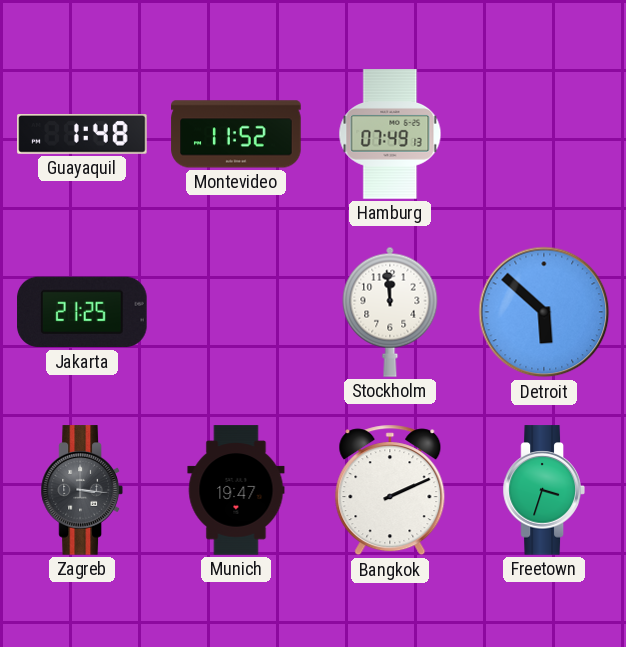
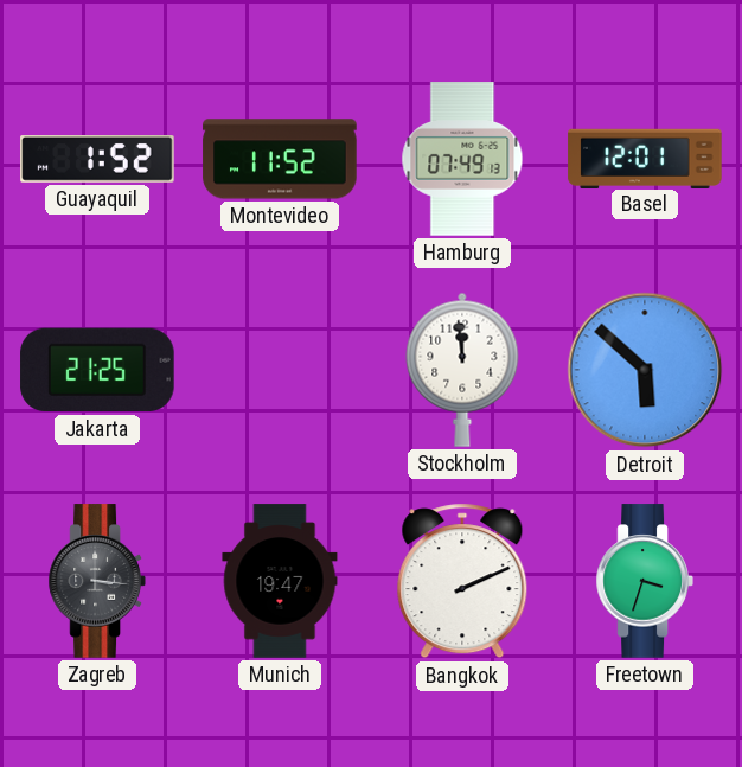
Guayaquil: 1:48 -> 1:52 (97, 160)
Basel: none -> 12:01 (645, 158)
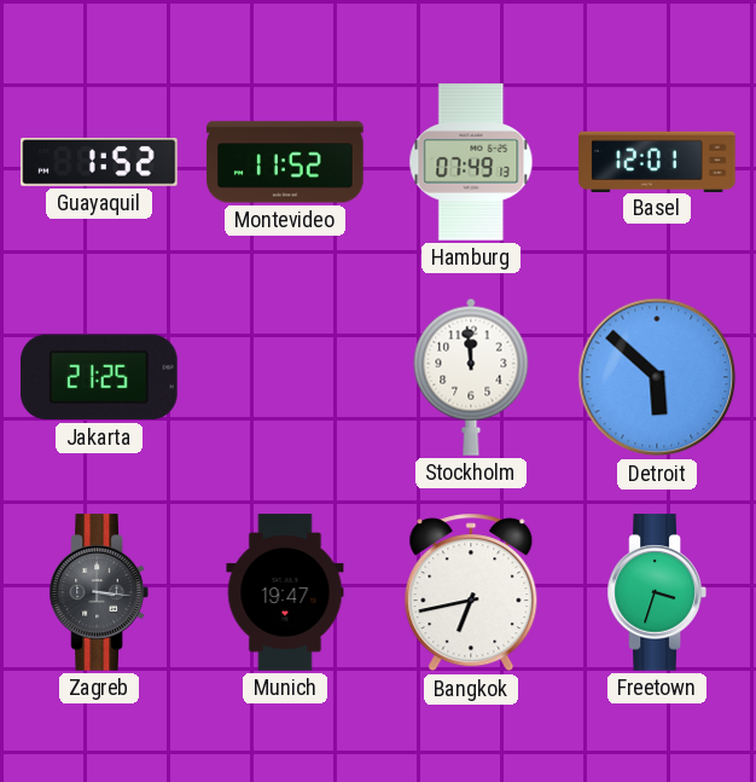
Bangkok: 2:11 -> 6:43 (471, 592)
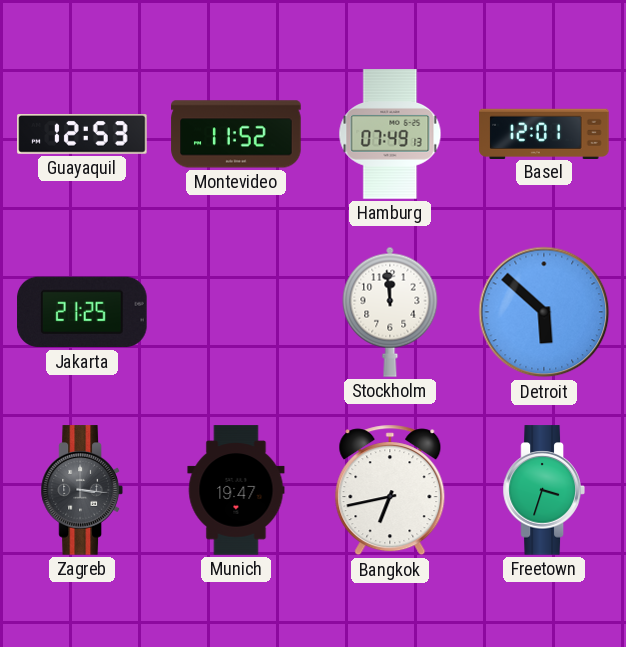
Guayaquil: 1:52 -> 12:53 (82, 135)
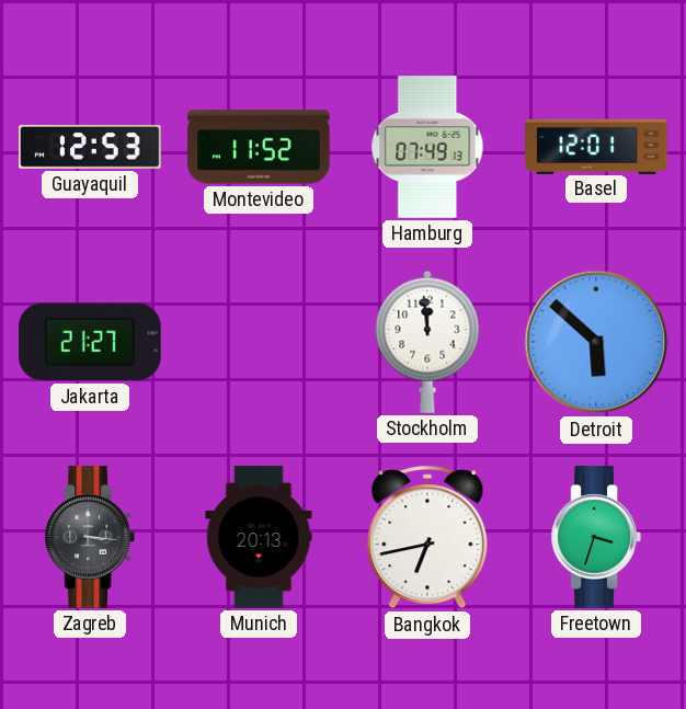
Jakarta: 21:25 -> 21:27 (90, 342)
Munich: 19:47 -> 20:13 (259, 537)
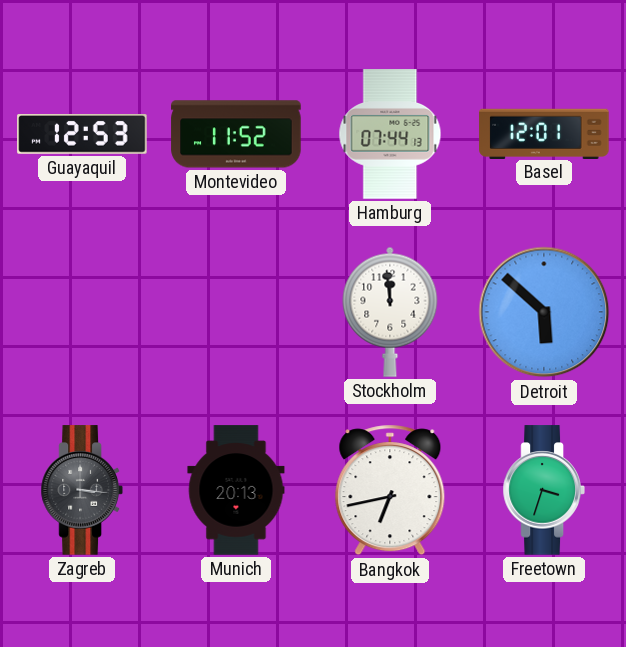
Hamburg: 07:49 -> 07:44 (390, 134)
Jakarta: 21:27 -> none (90, 342)
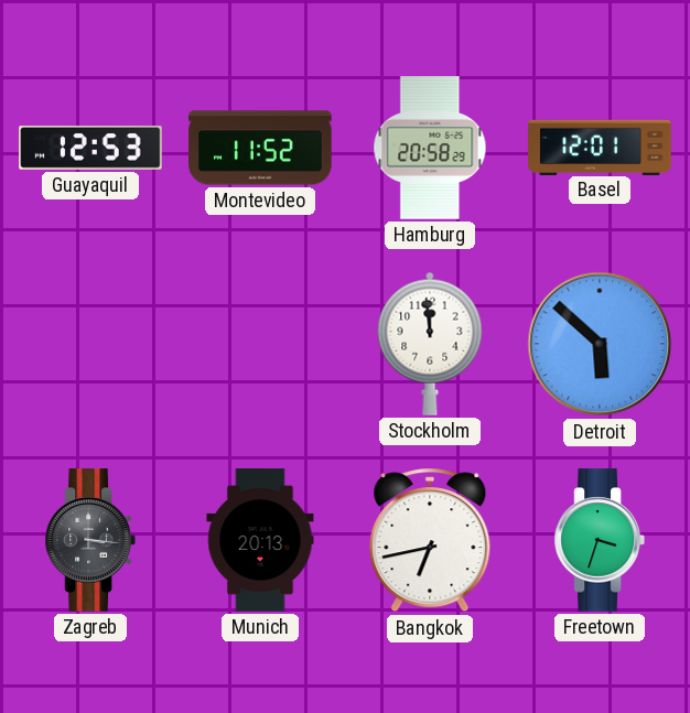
Hamburg: 07:44 -> 20:58 (430, 148)
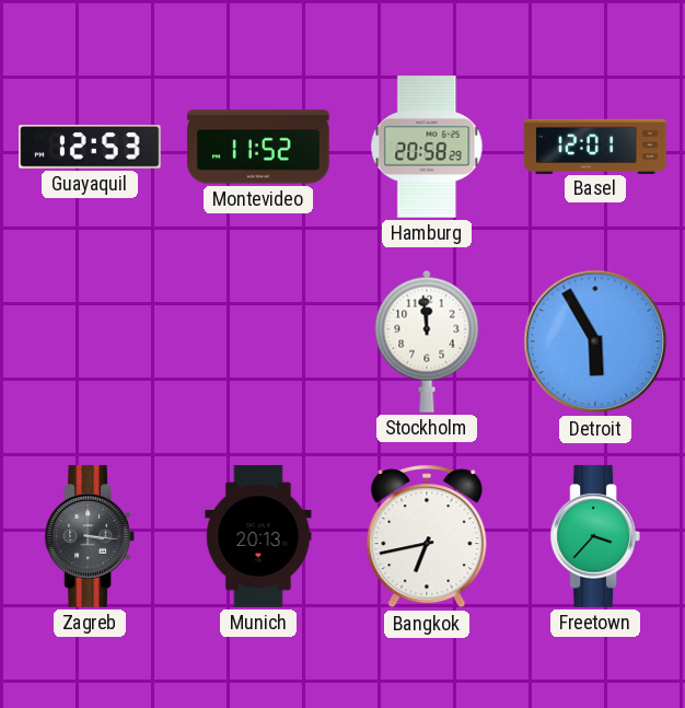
Detroit: 5:52 -> 5:55 (595, 341)
Freetown: 3:33 -> 3:37 (595, 536)
